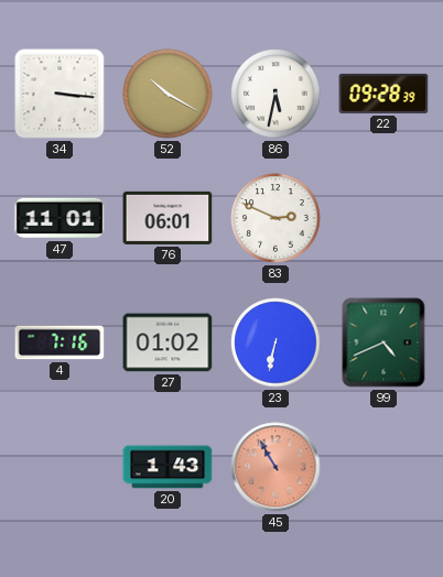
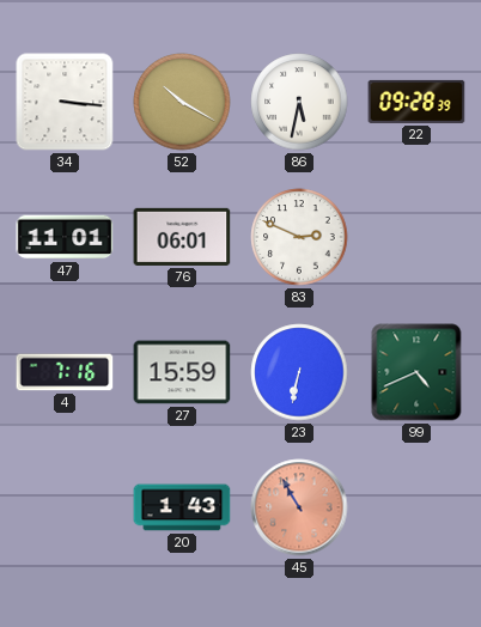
27: 01:02 -> 15:59 (182, 372)
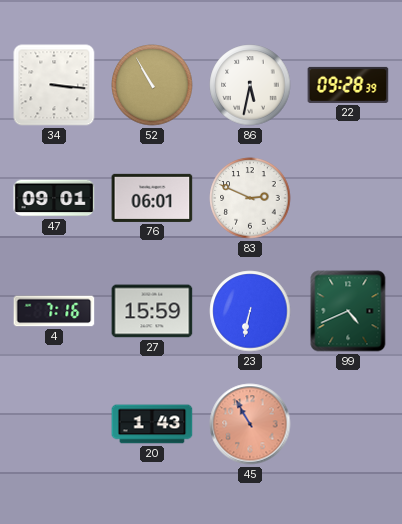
52: 10:20 -> 10:55 (152, 85)
47: 11:01 -> 09:01 (54, 198)
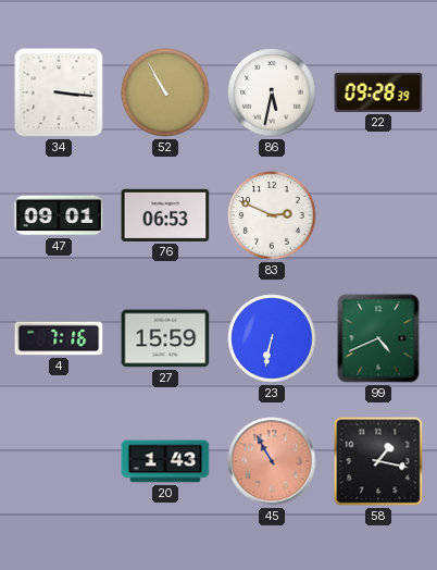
76: 06:01 -> 06:53 (165, 215)
58: none -> 1:17 (378, 461)
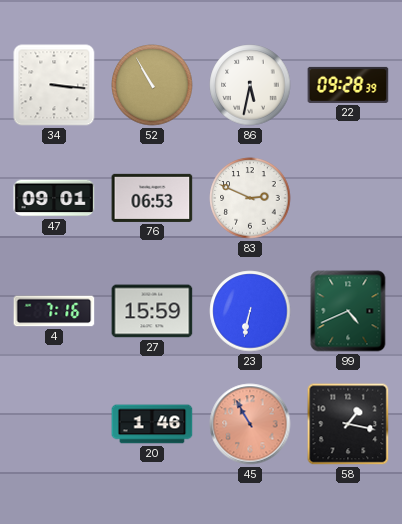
20: 1:43 -> 1:46 (152, 424)
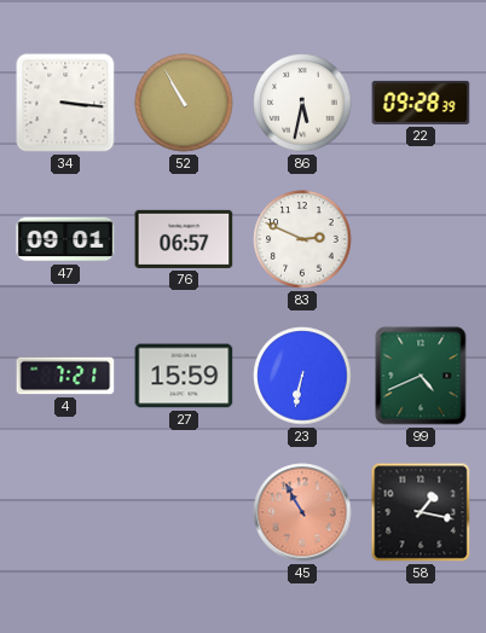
76: 06:53 -> 06:57 (184, 239)
4: 7:16 -> 7:21 (65, 376)
20: 1:46 -> none (152, 424)
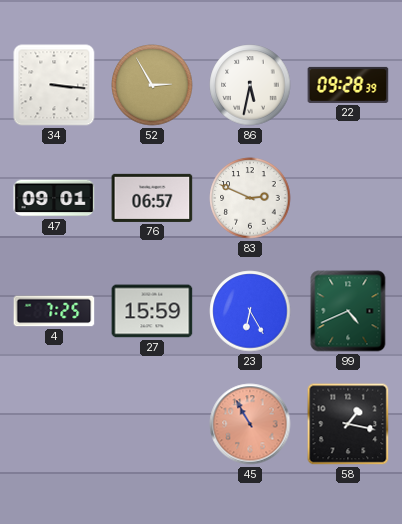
52: 10:55 -> 2:55 (152, 85)
4: 7:21 -> 7:25 (54, 311)
23: 6:32 -> 6:25 (250, 311)
